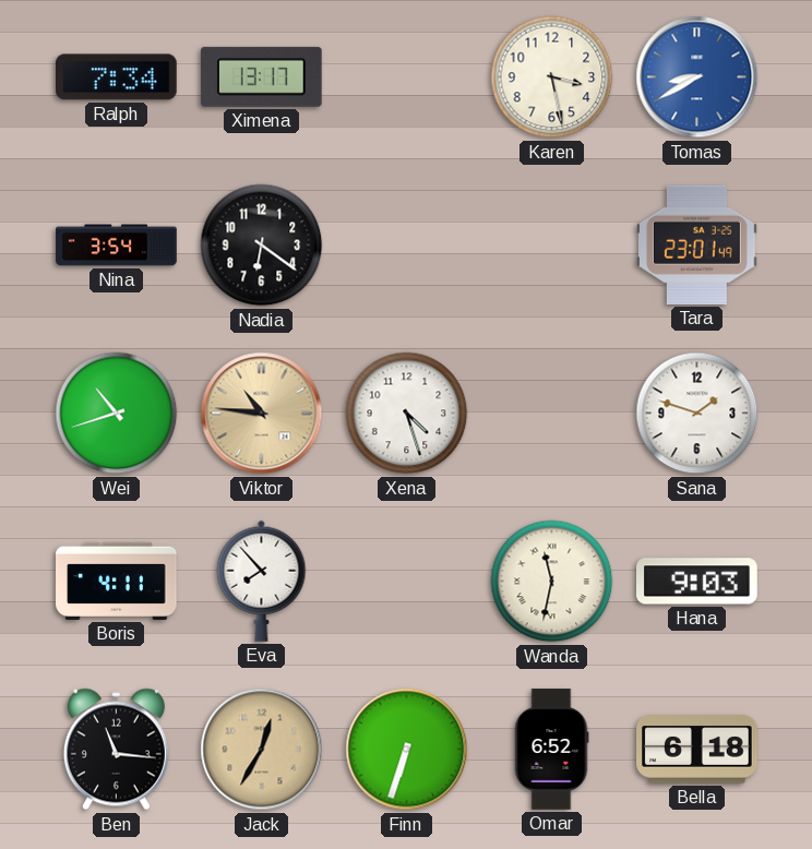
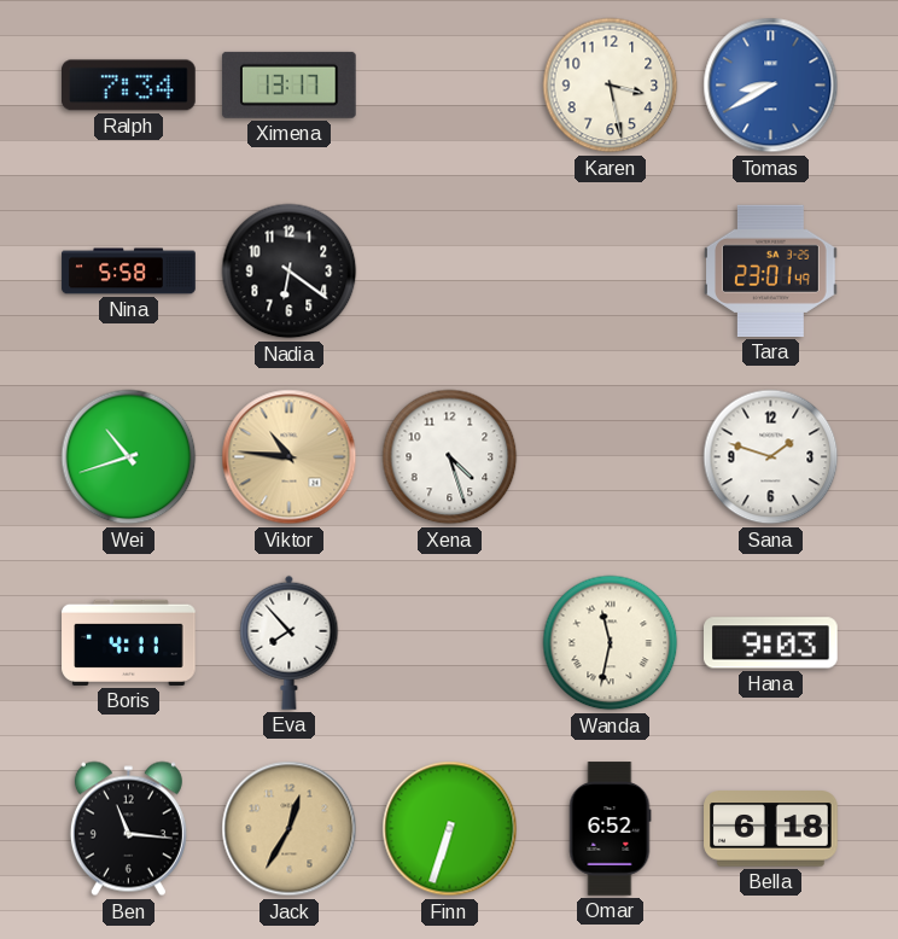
Nina: 3:54 -> 5:58 (129, 272)
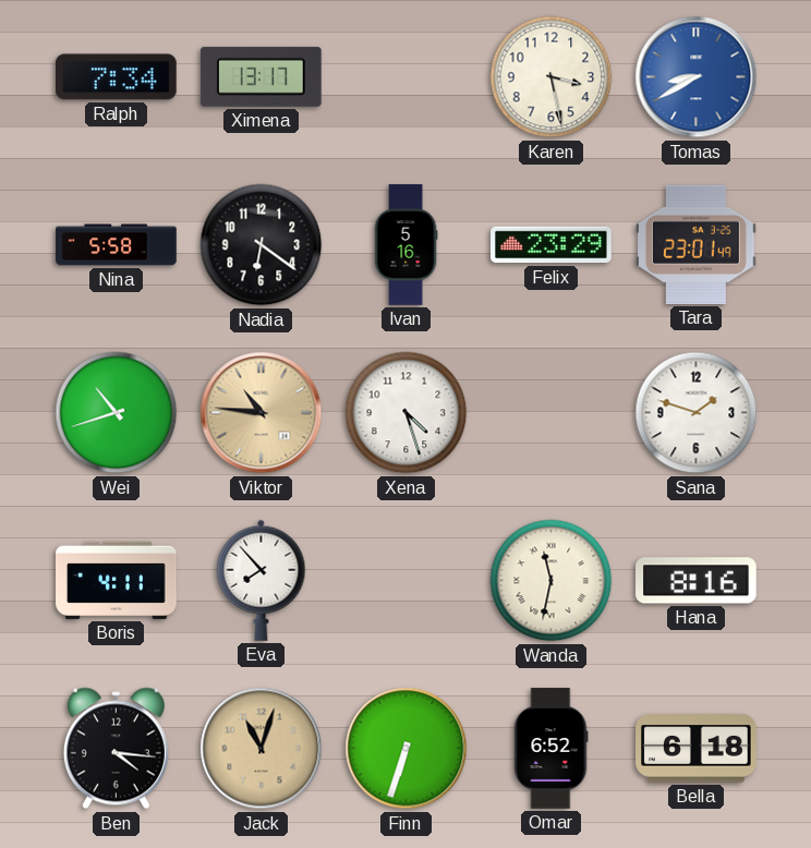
Ivan: none -> 5:16 (405, 245)
Felix: none -> 23:29 (552, 245)
Hana: 9:03 -> 8:16 (697, 581)
Ben: 11:16 -> 4:16 (116, 749)
Jack: 12:35 -> 11:03 (262, 749)
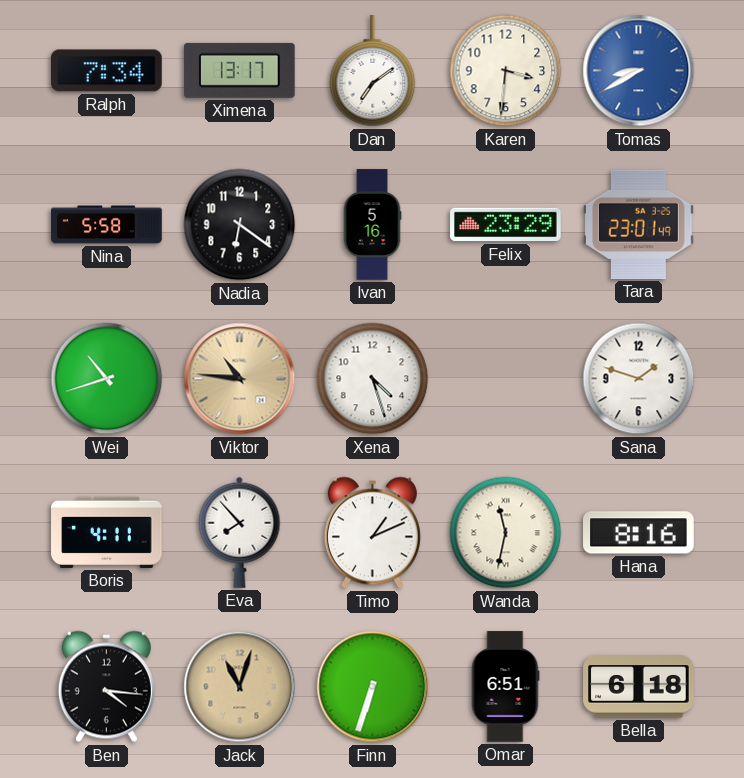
Dan: none -> 7:09 (373, 71)
Karen: 3:28 -> 3:31 (506, 71)
Timo: none -> 1:11 (372, 533)
Omar: 6:52 -> 6:51 (505, 687)
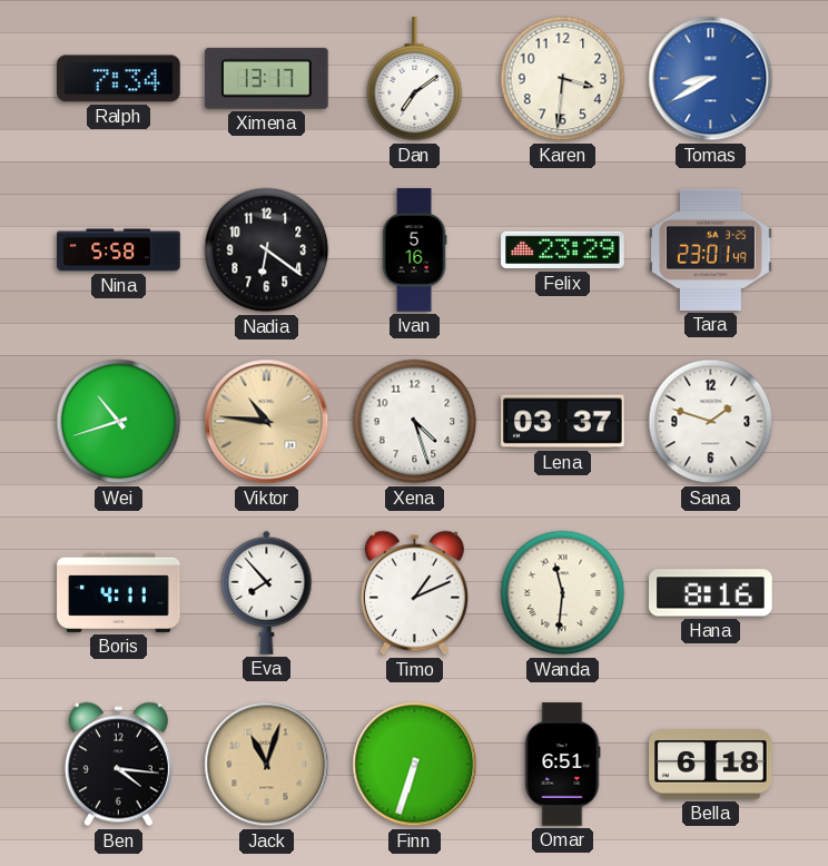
Lena: none -> 03:37 (563, 422)
Wanda: 11:32 -> 11:31 (563, 593)
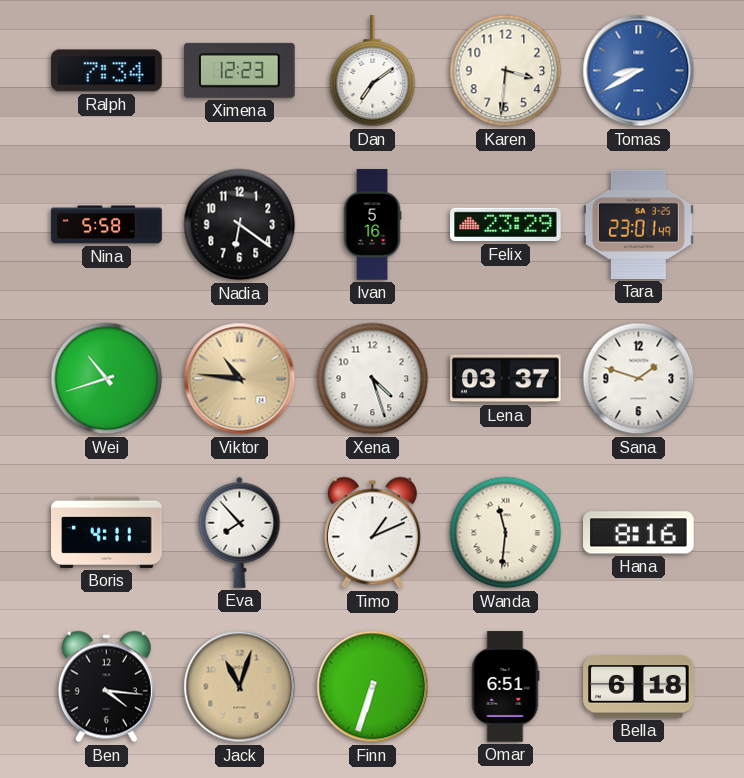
Ximena: 13:17 -> 12:23 (240, 70)
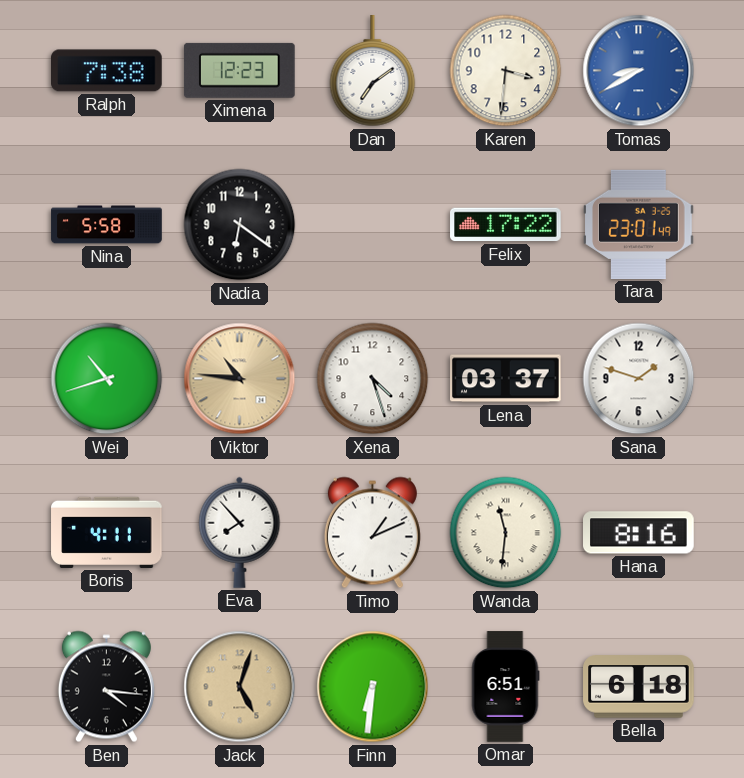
Ralph: 7:34 -> 7:38 (107, 71)
Ivan: 5:16 -> none (372, 225)
Felix: 23:29 -> 17:22 (506, 225)
Jack: 11:03 -> 5:03 (240, 687)
Finn: 6:33 -> 6:31 (373, 687)
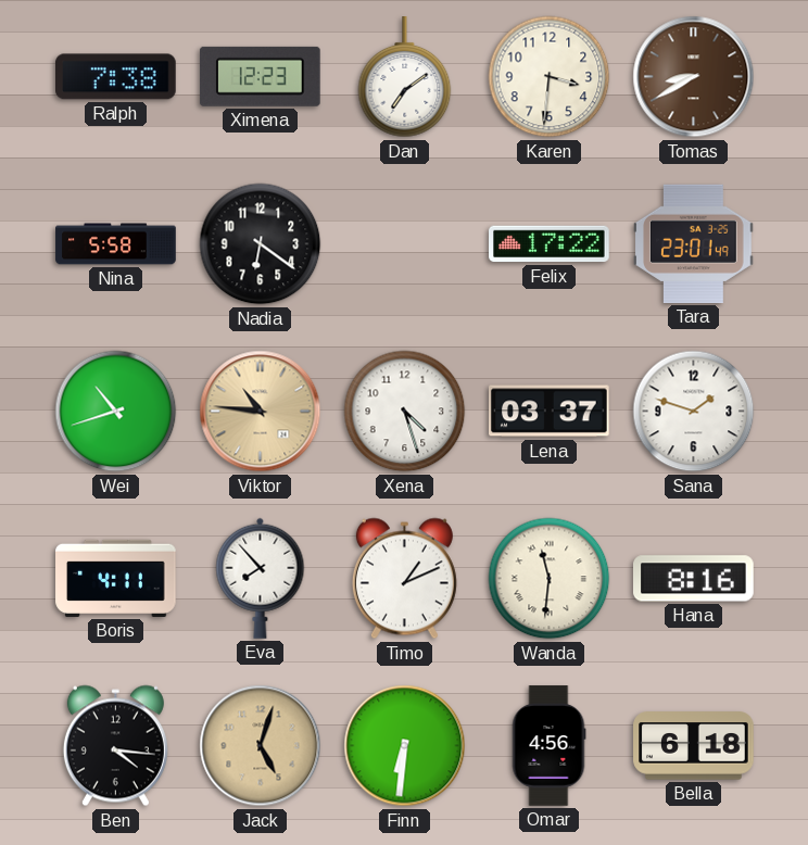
Tomas dial: blue -> brown (694, 77)
Omar: 6:51 -> 4:56 (548, 746)
